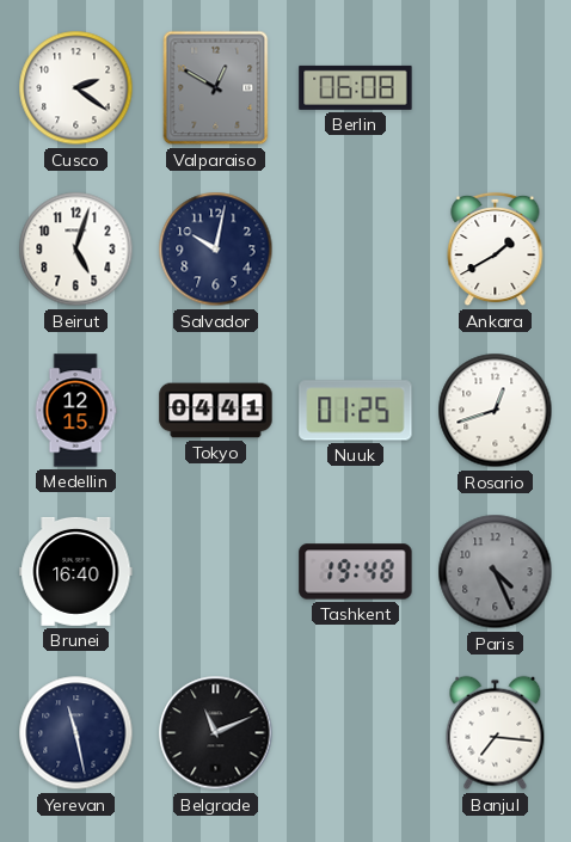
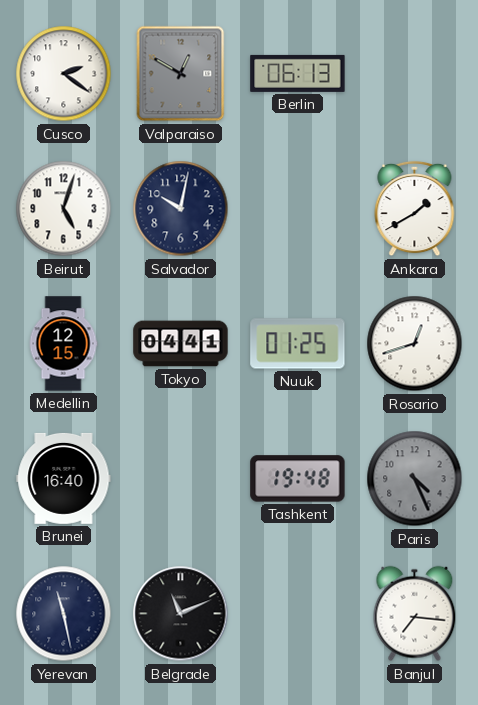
Berlin: 06:08 -> 06:13 (298, 73)
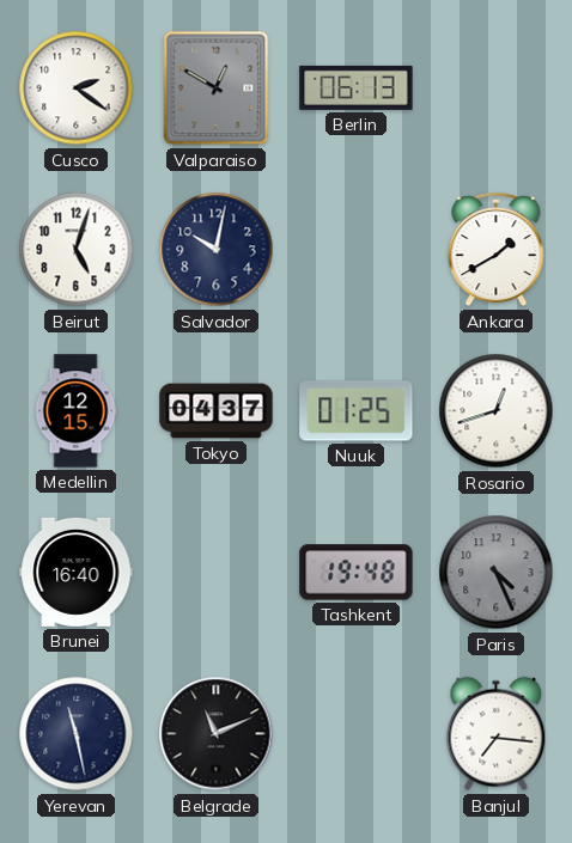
Tokyo: 04:41 -> 04:37 (217, 411)
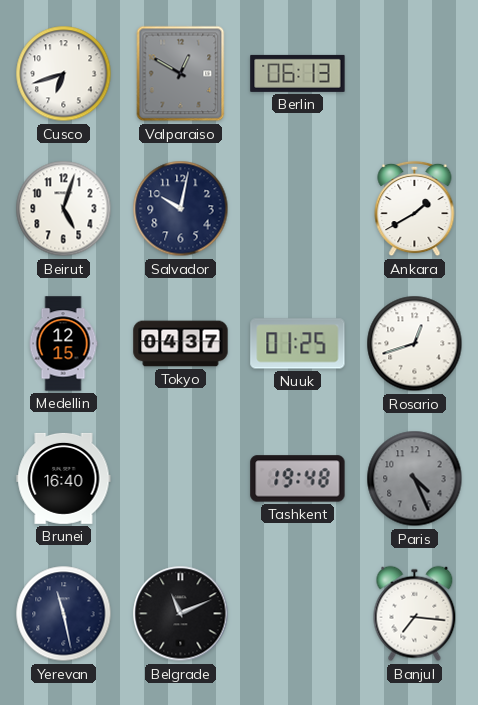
Cusco: 2:21 -> 6:42 (64, 74)
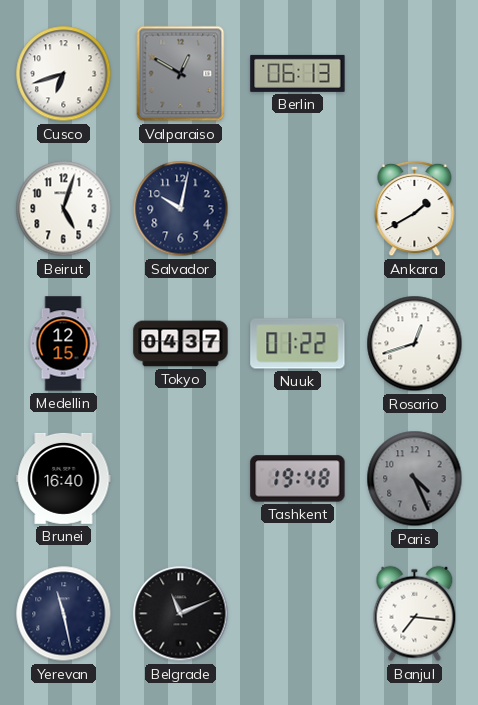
Nuuk: 01:25 -> 01:22 (298, 344)
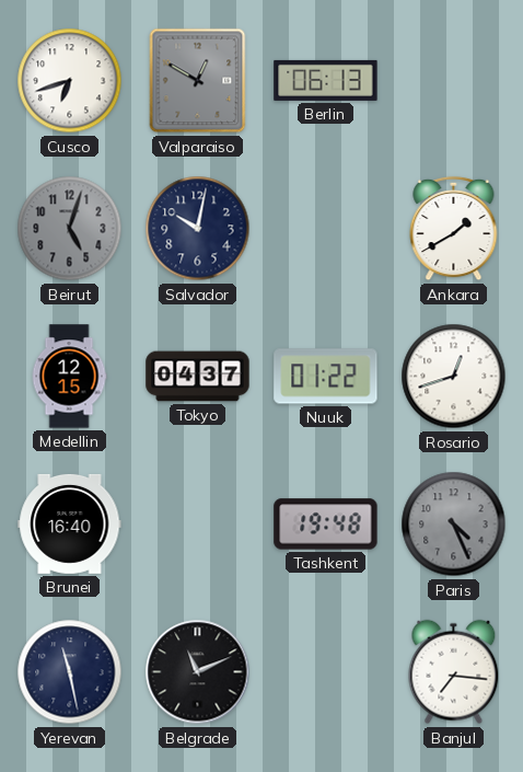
Beirut dial: white -> grey (70, 229)
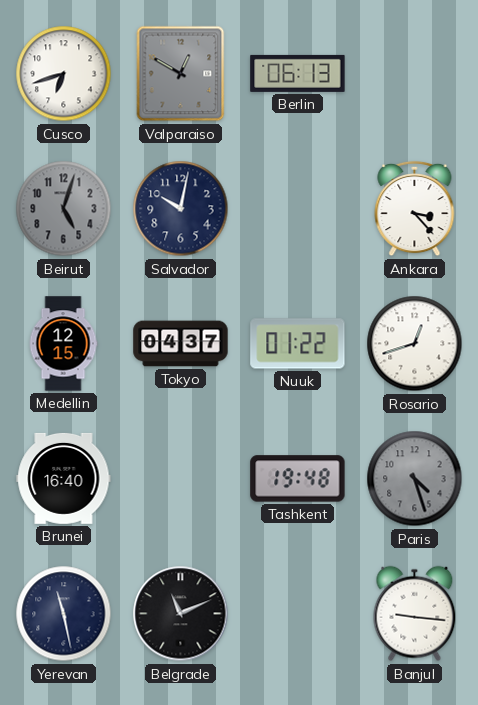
Ankara: 1:40 -> 3:23 (415, 209)
Paris: 4:26 -> 4:27 (415, 479)
Banjul: 7:16 -> 9:16 (415, 614)
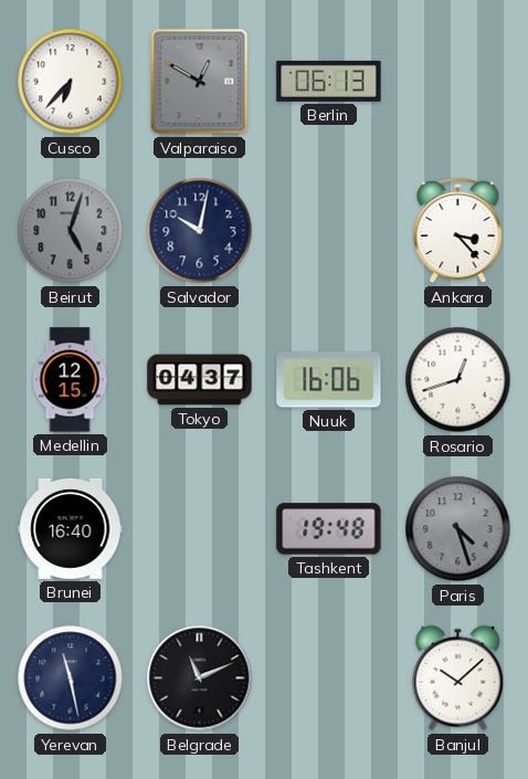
Cusco: 6:42 -> 6:37 (71, 82)
Nuuk: 01:22 -> 16:06 (329, 380)
Banjul: 9:16 -> 10:08 (458, 678)
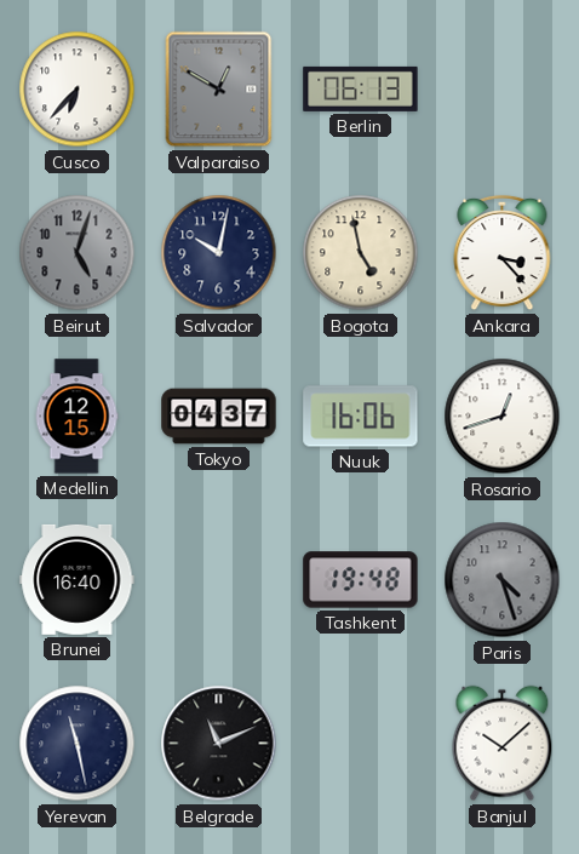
Bogota: none -> 4:58 (361, 253)
